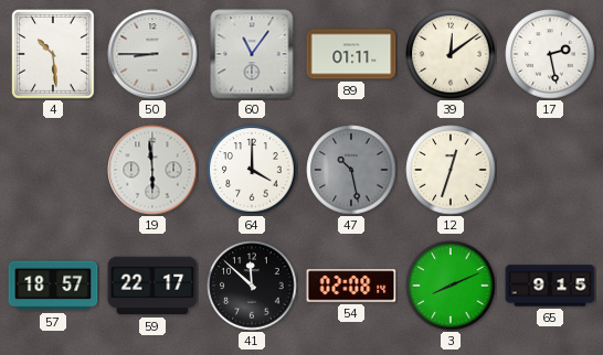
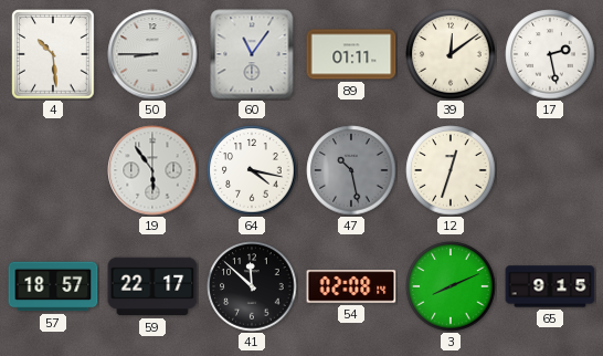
19: 5:59 -> 5:54 (152, 170)
64: 4:00 -> 4:17 (252, 170)
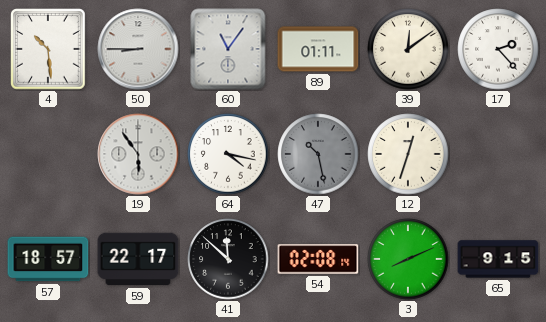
17: 2:28 -> 2:23 (498, 49)
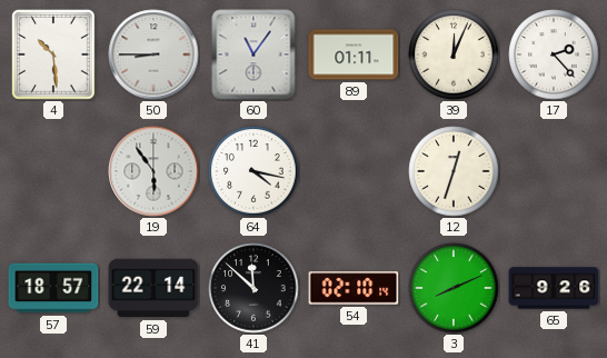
39: 12:09 -> 12:04 (454, 54)
47: 10:28 -> none (318, 154)
59: 22:17 -> 22:14 (153, 288)
54: 02:08 -> 02:10 (354, 288)
65: 9:15 -> 9:26 (554, 288)
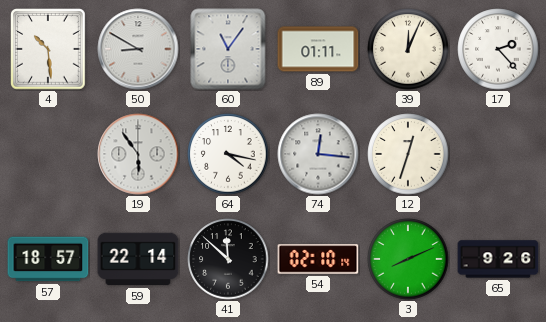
50: 8:45 -> 8:50 (138, 49)
74: none -> 12:16 (318, 154)
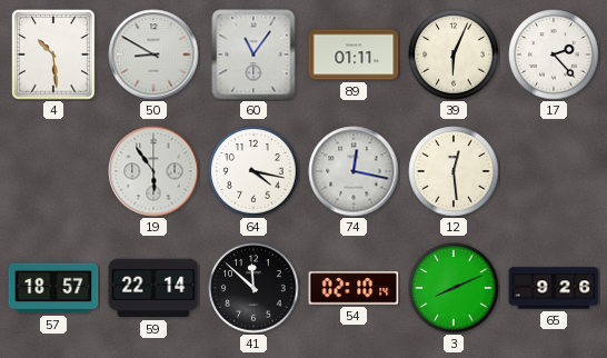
39: 12:04 -> 6:04 (454, 54)
74: 12:16 -> 12:17 (354, 171)
12: 12:33 -> 12:29 (454, 171)
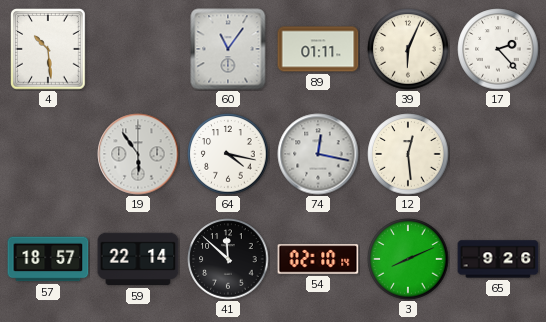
50: 8:50 -> none (153, 54)
